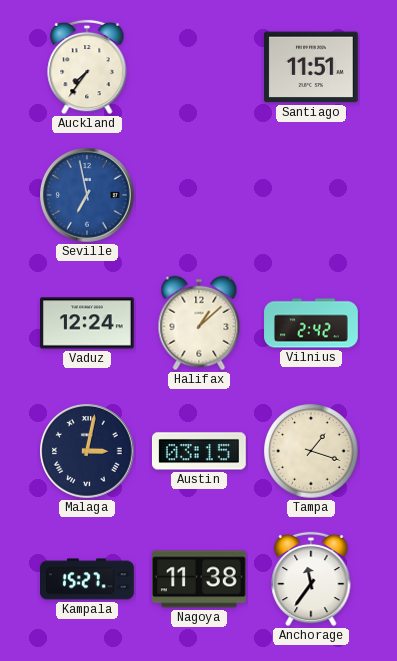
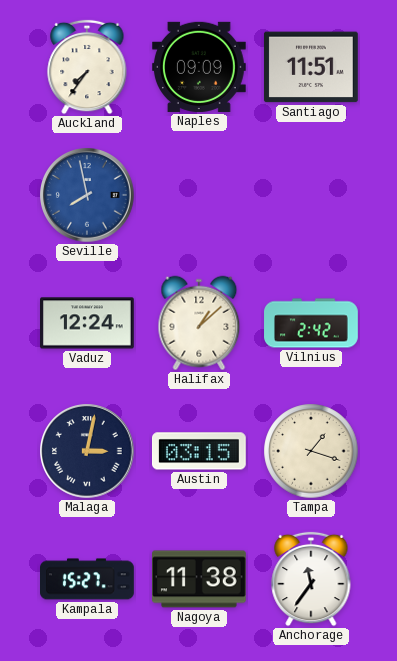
Naples: none -> 09:09 (200, 67)
Seville: 6:58 -> 7:58 (87, 195)
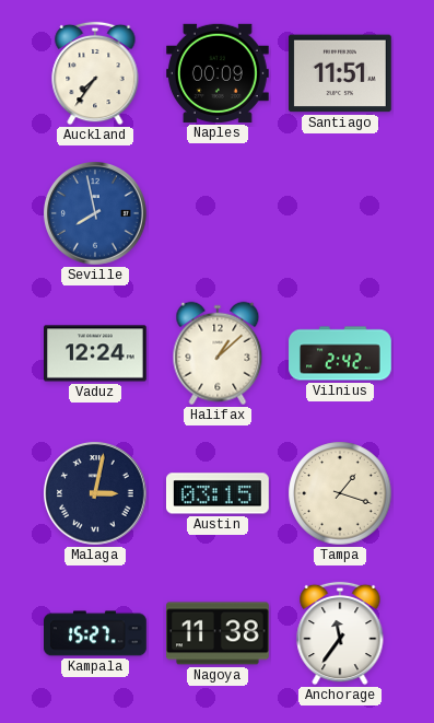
Naples: 09:09 -> 00:09 (219, 73)
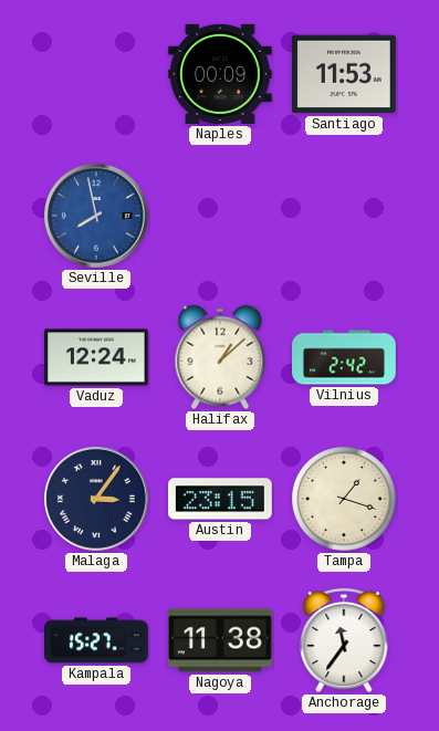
Auckland: 7:36 -> none (95, 73)
Santiago: 11:51 -> 11:53 (344, 74)
Malaga: 3:02 -> 3:06 (96, 499)
Austin: 03:15 -> 23:15 (221, 499)
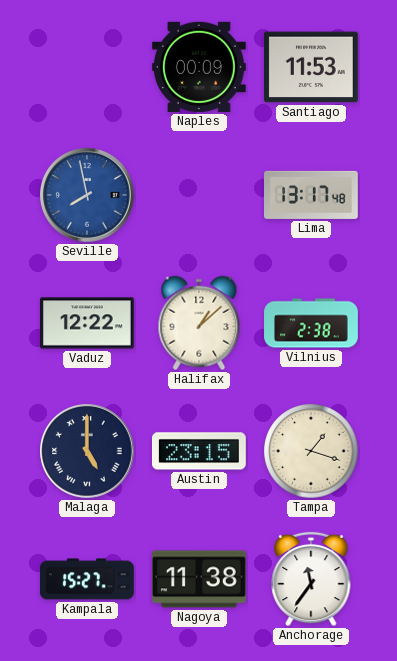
Lima: none -> 13:17 (312, 195)
Vaduz: 12:24 -> 12:22 (88, 323)
Vilnius: 2:42 -> 2:38 (311, 323)
Malaga: 3:06 -> 5:00 (87, 451)
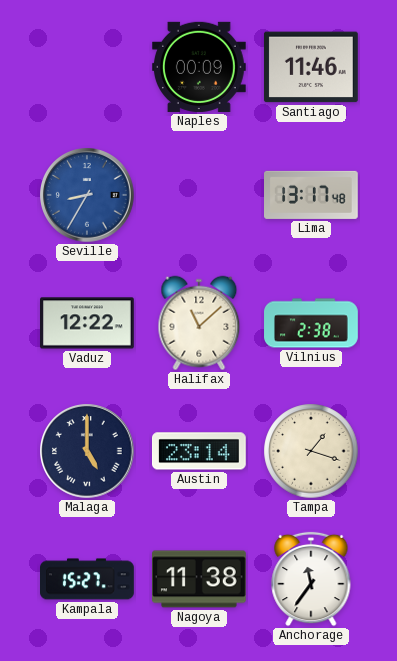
Santiago: 11:53 -> 11:46 (311, 67)
Seville: 7:58 -> 8:35 (87, 195)
Halifax: 1:08 -> 11:08 (199, 323)
Austin: 23:15 -> 23:14 (200, 451)
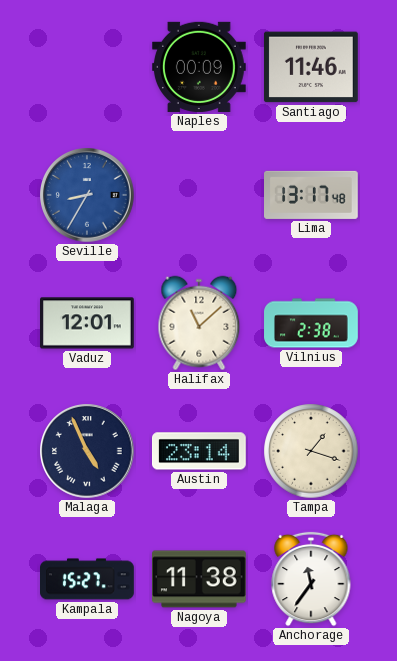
Vaduz: 12:22 -> 12:01 (88, 323)
Malaga: 5:00 -> 4:56 (87, 451)
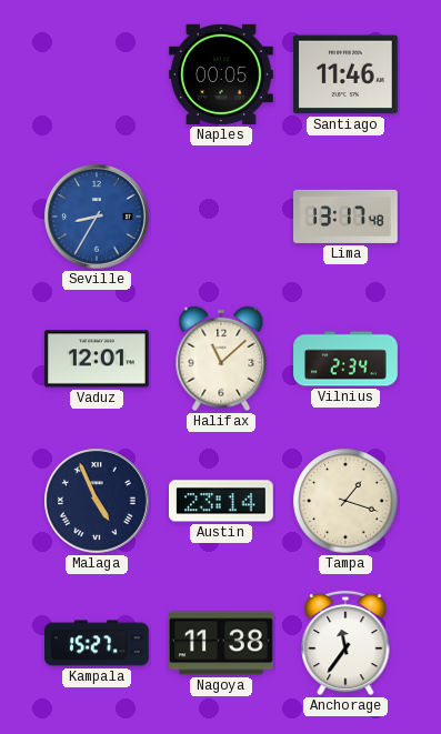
Naples: 00:09 -> 00:05 (222, 74)
Vilnius: 2:38 -> 2:34 (345, 359)
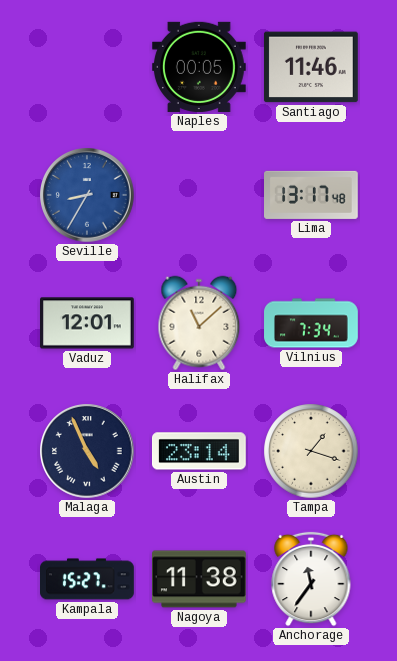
Vilnius: 2:34 -> 7:34 (311, 323)
